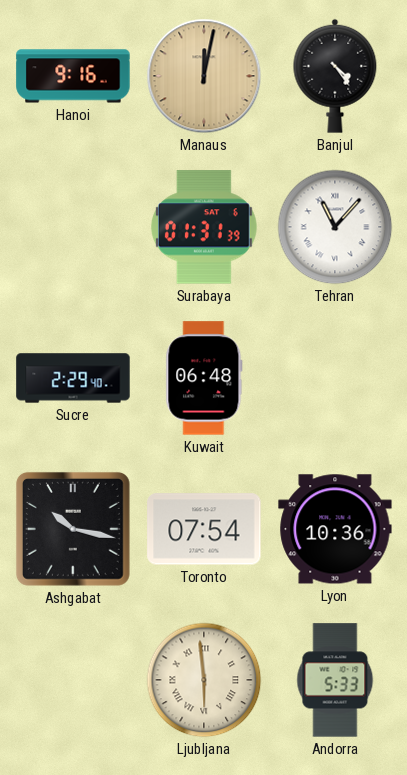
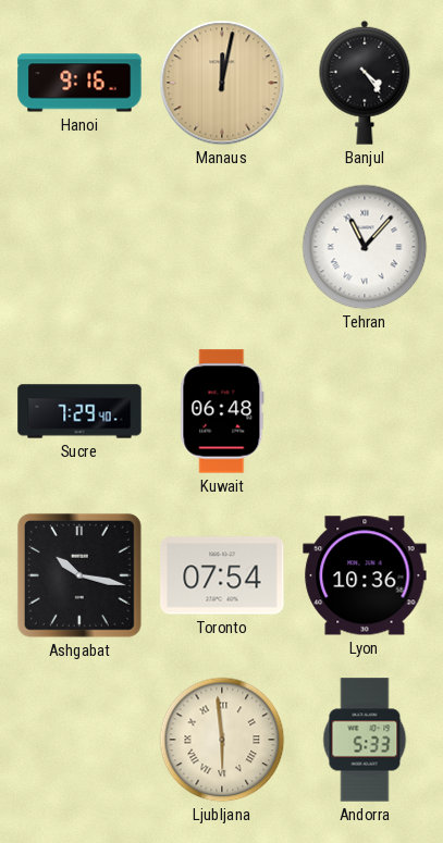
Surabaya: 01:31 -> none (204, 227)
Sucre: 2:29 -> 7:29 (79, 411)
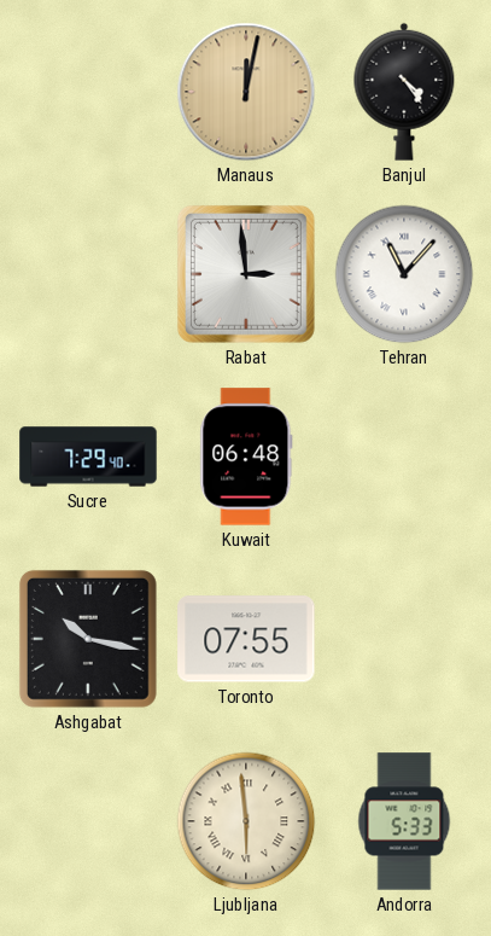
Hanoi: 9:16 -> none (79, 83)
Rabat: none -> 2:59 (246, 274)
Toronto: 07:54 -> 07:55 (246, 639)
Lyon: 10:36 -> none (365, 575)
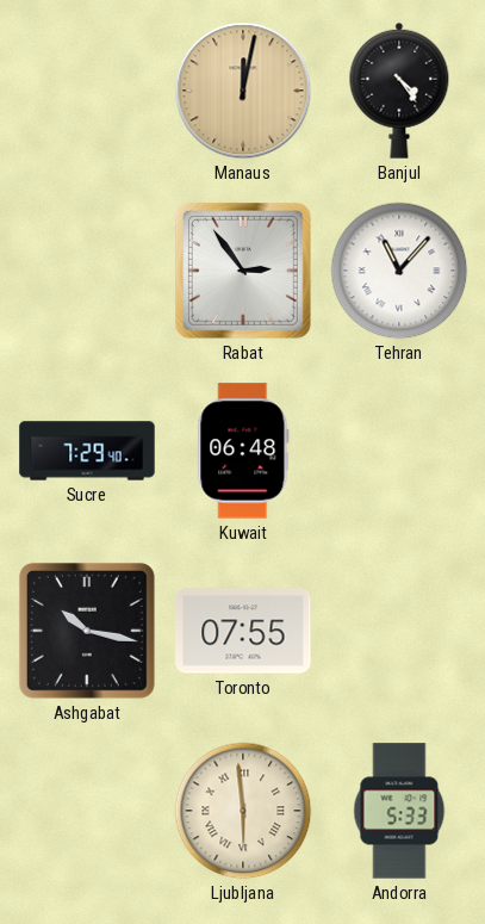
Rabat: 2:59 -> 2:54 (243, 271)
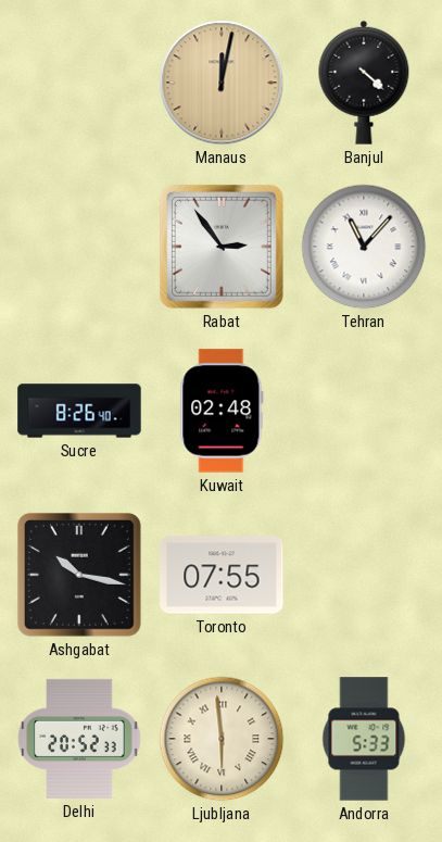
Banjul: 4:24 -> 4:22 (364, 83)
Sucre: 7:29 -> 8:26 (79, 411)
Kuwait: 06:48 -> 02:48 (222, 411)
Delhi: none -> 20:52 (79, 739)
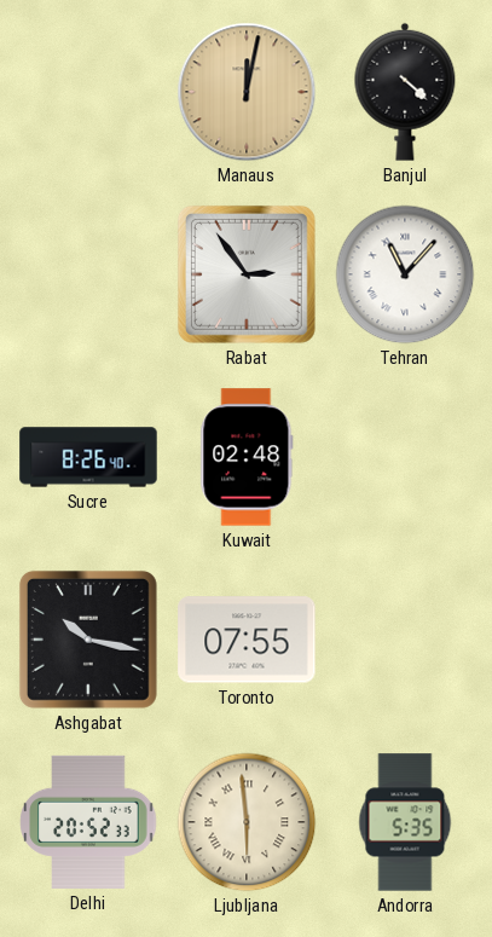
Andorra: 5:33 -> 5:35 (405, 822)
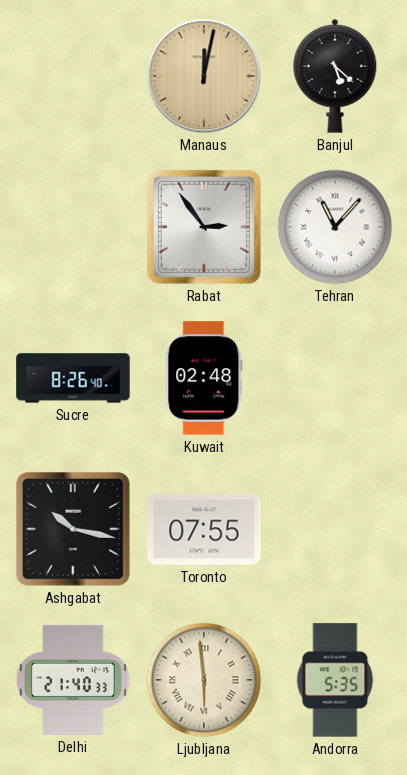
Banjul: 4:22 -> 5:22 (335, 76)
Delhi: 20:52 -> 21:40 (73, 680)
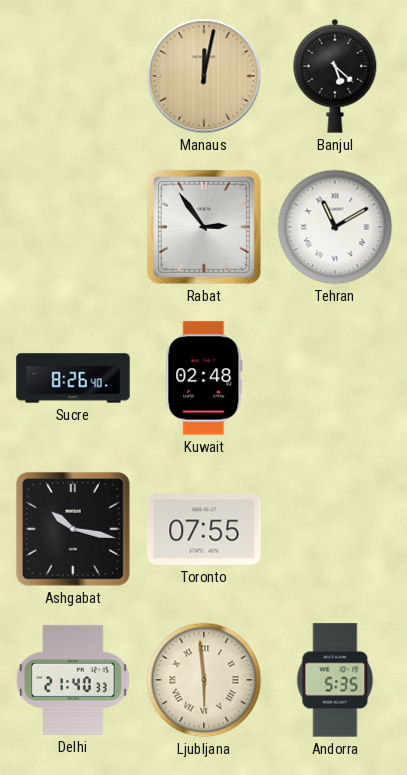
Tehran: 11:07 -> 11:10 (335, 227)
